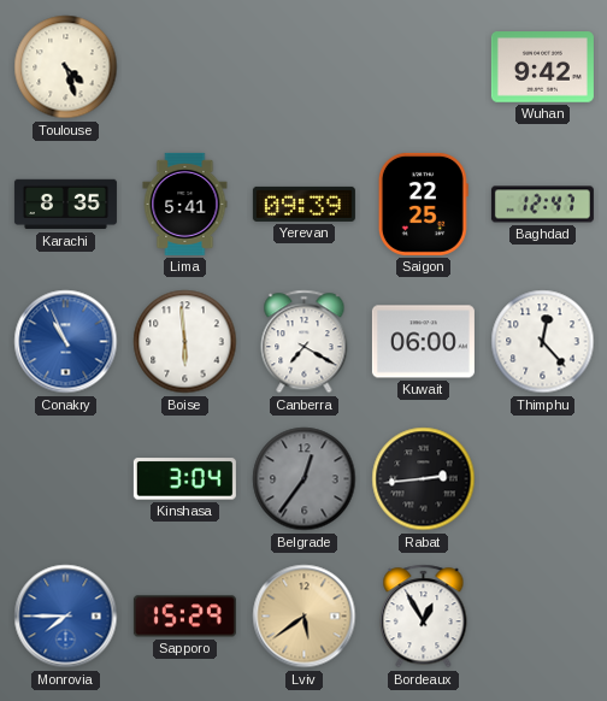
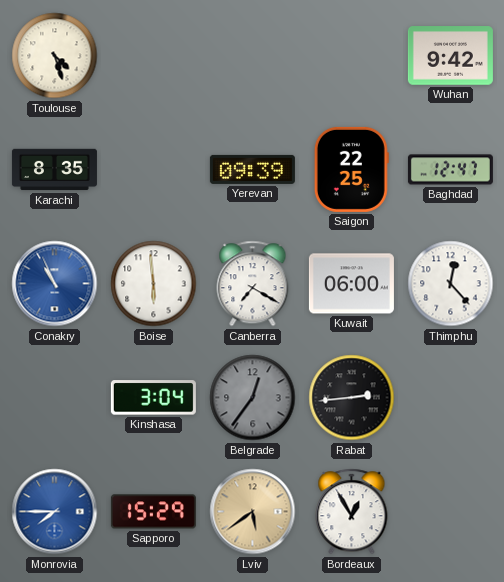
Lima: 5:41 -> none (185, 204)
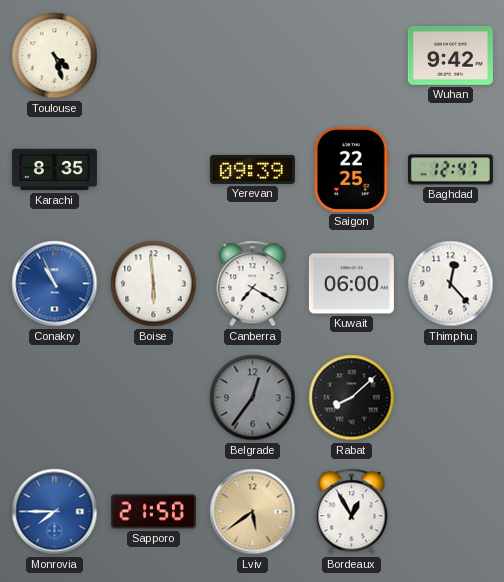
Kinshasa: 3:04 -> none (153, 398)
Rabat: 2:44 -> 8:08 (352, 398)
Sapporo: 15:29 -> 21:50 (153, 512)
